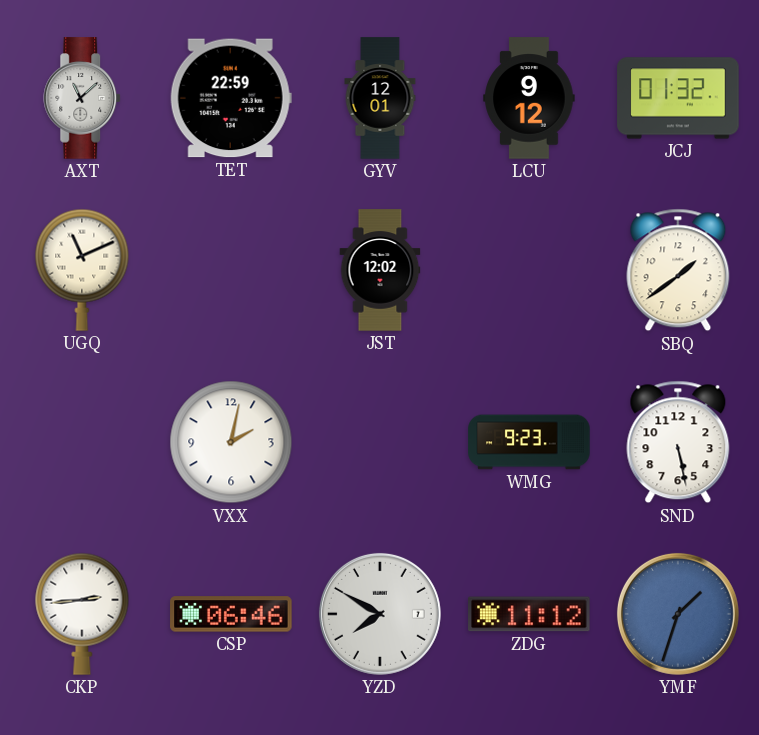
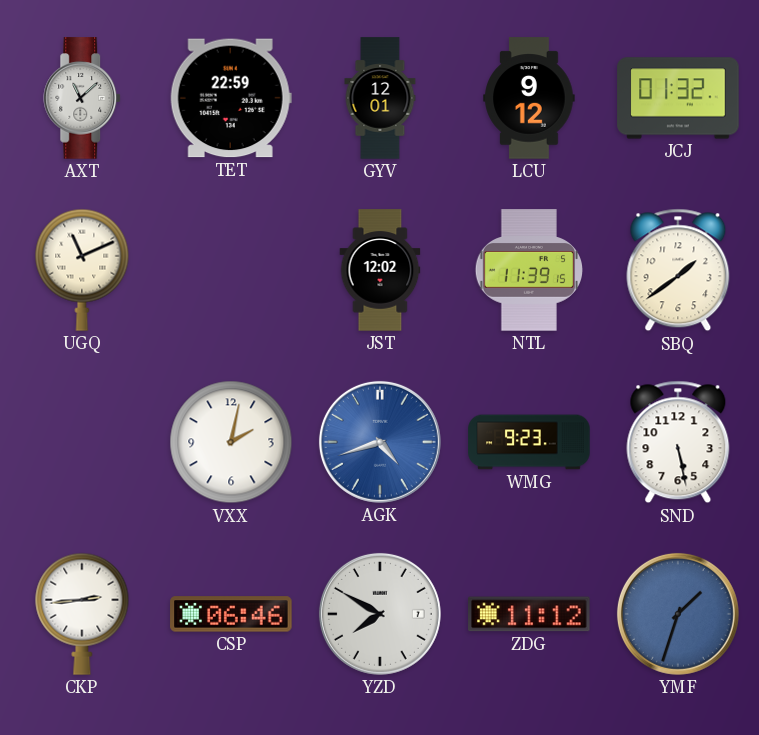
NTL: none -> 11:39 (528, 270)
AGK: none -> 4:42 (380, 442)
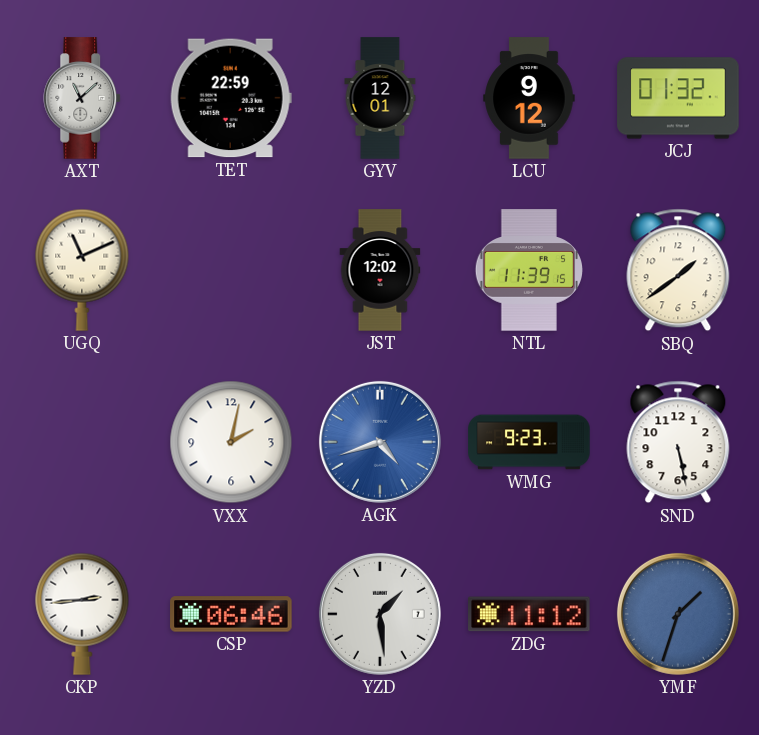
YZD: 7:50 -> 1:29 (380, 614)
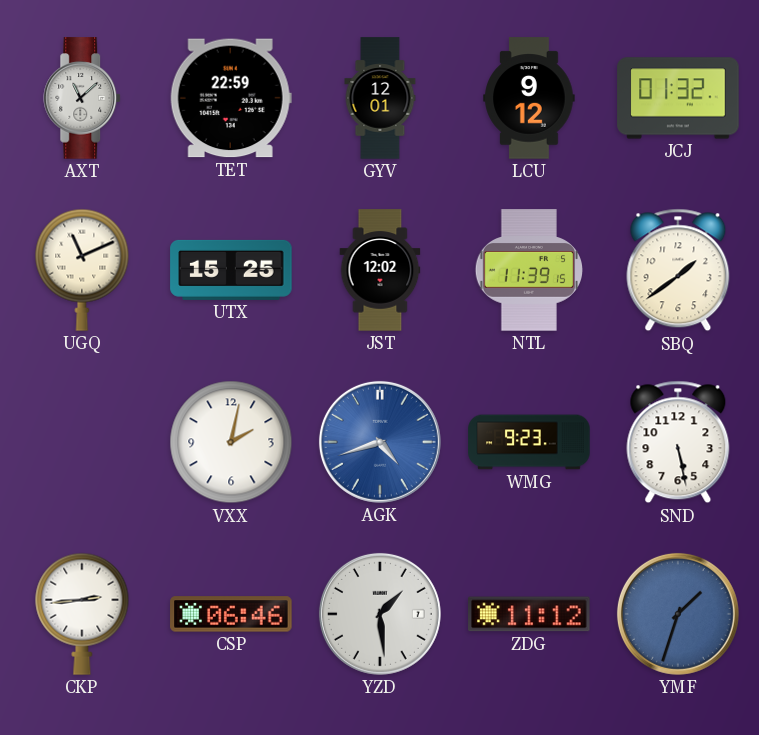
UTX: none -> 15:25 (231, 270)
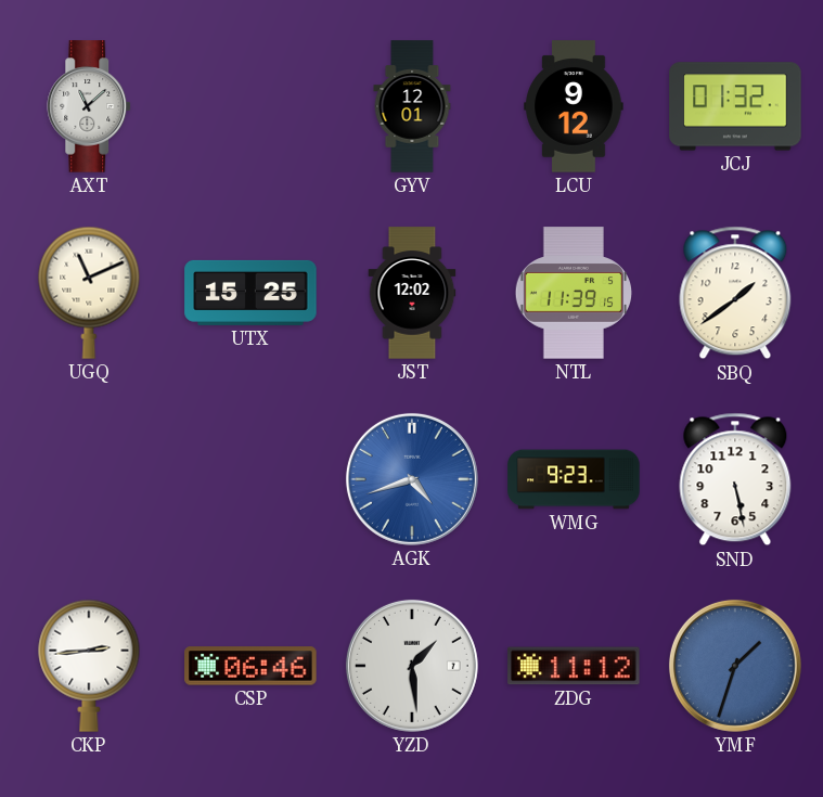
TET: 22:59 -> none (231, 98)
VXX: 2:02 -> none (231, 442)
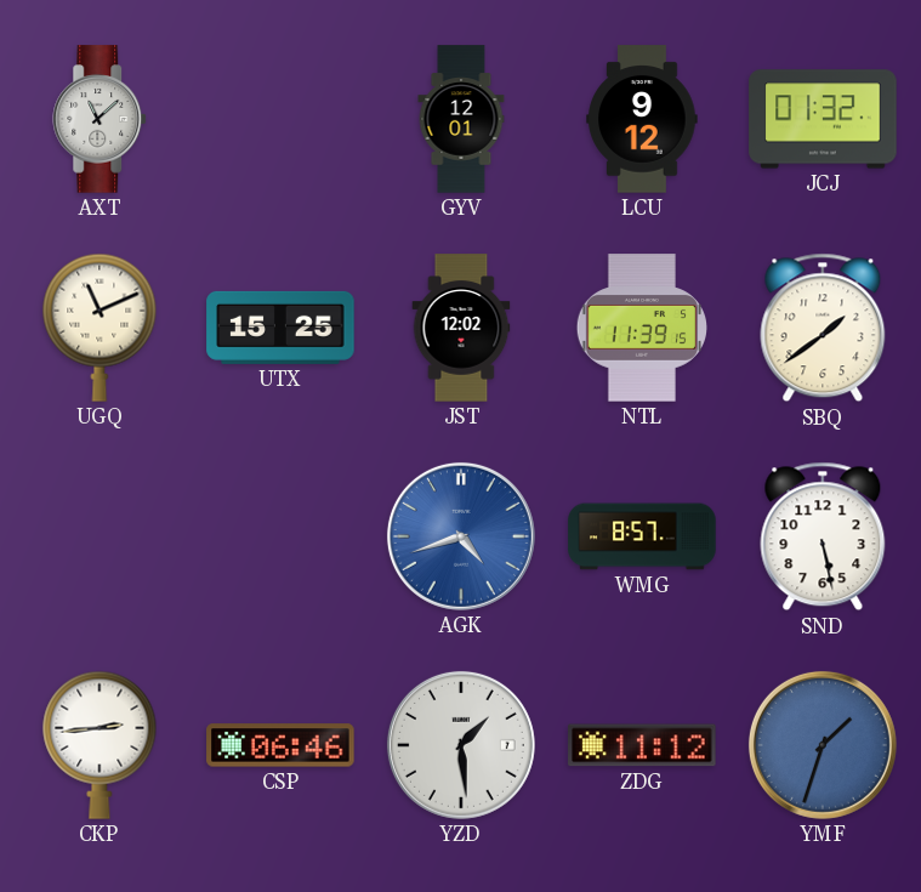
WMG: 9:23 -> 8:57 (642, 536)
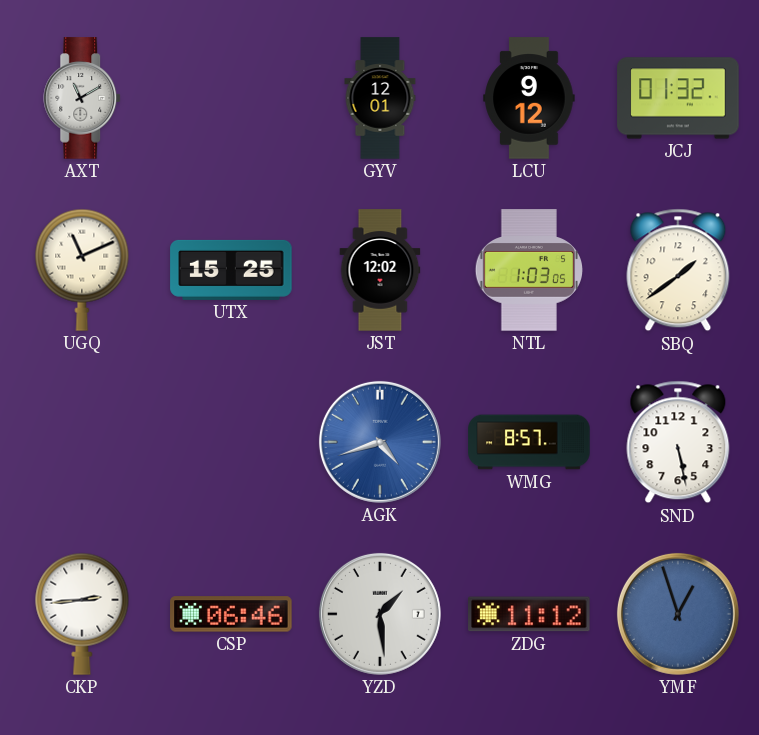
AXT: 11:08 -> 11:10 (83, 98)
NTL: 11:39 -> 1:03 (528, 270)
YMF: 1:33 -> 12:57 (678, 614)
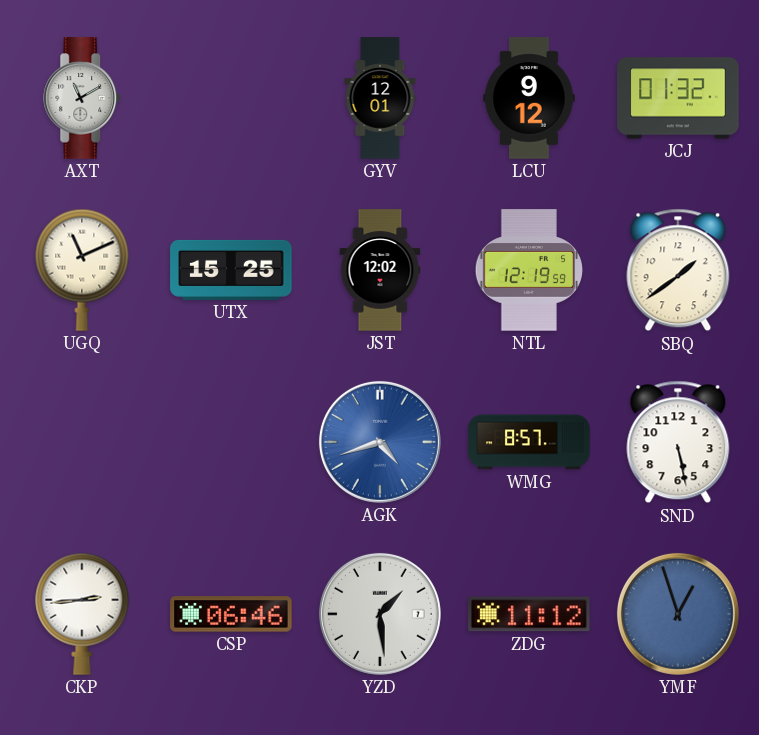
NTL: 1:03 -> 12:19 (528, 270)
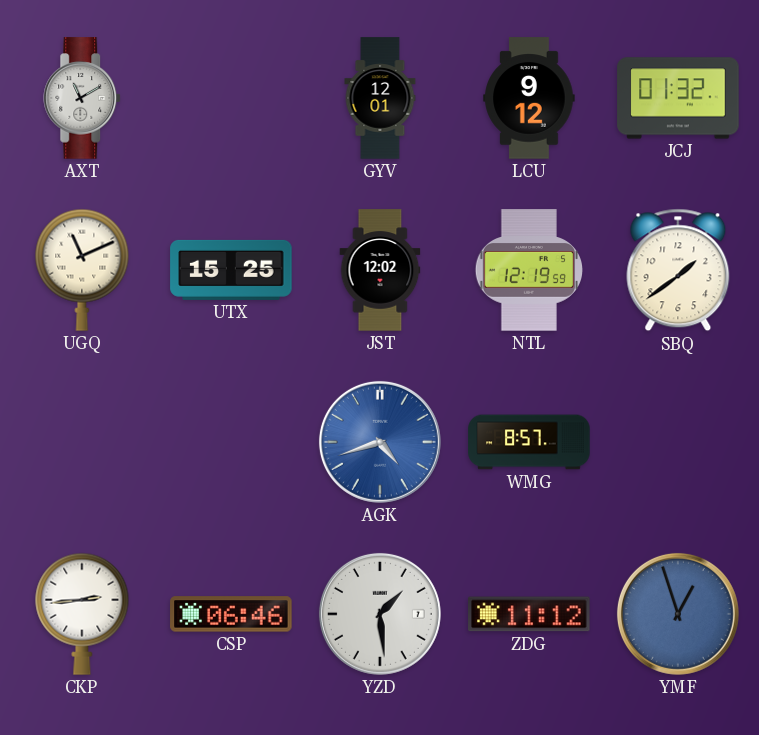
SND: 5:28 -> none (678, 442)
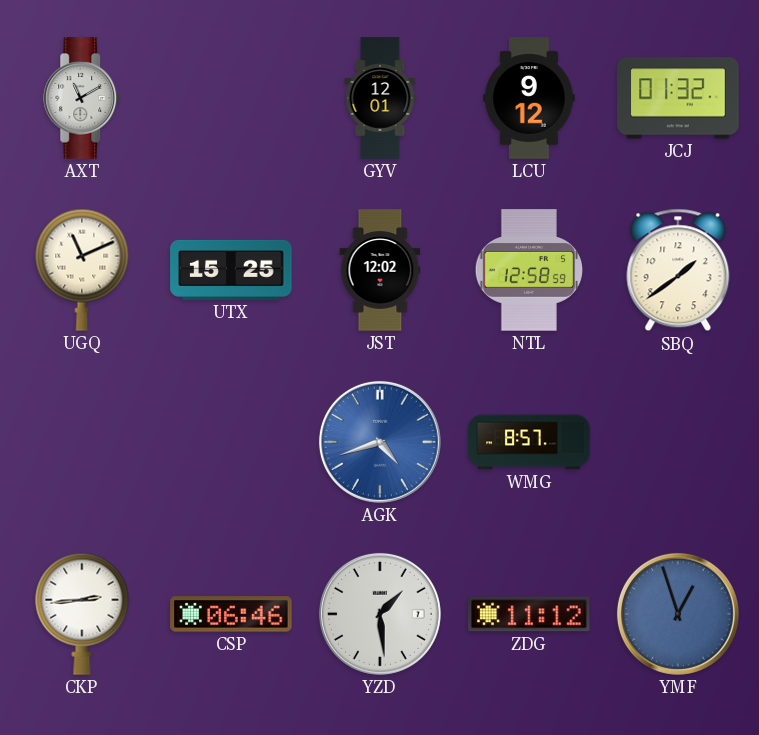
NTL: 12:19 -> 12:58 (528, 270)
